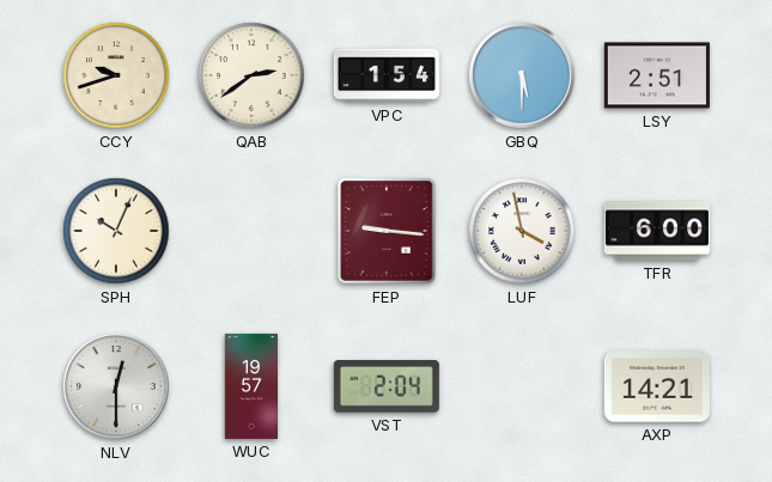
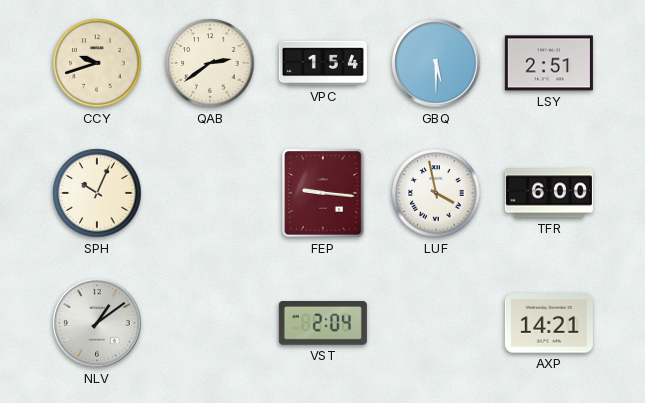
NLV: 12:30 -> 1:09 (97, 323)
WUC: 19:57 -> none (251, 386)
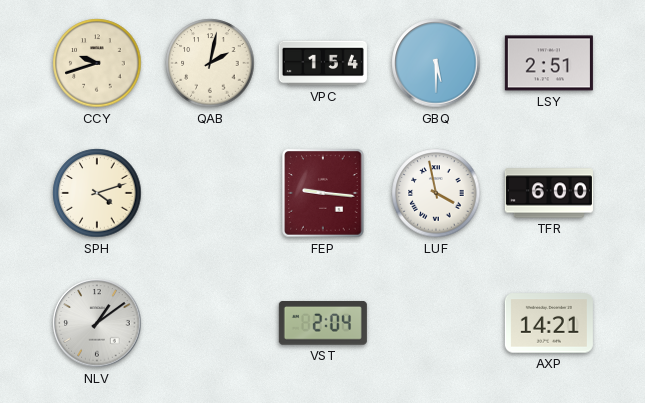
QAB: 2:39 -> 2:02 (210, 63)
SPH: 10:04 -> 4:12 (97, 193)
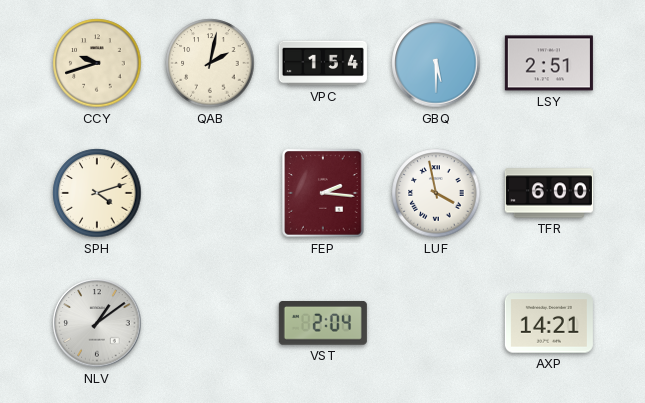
FEP: 9:16 -> 2:16 (323, 193)
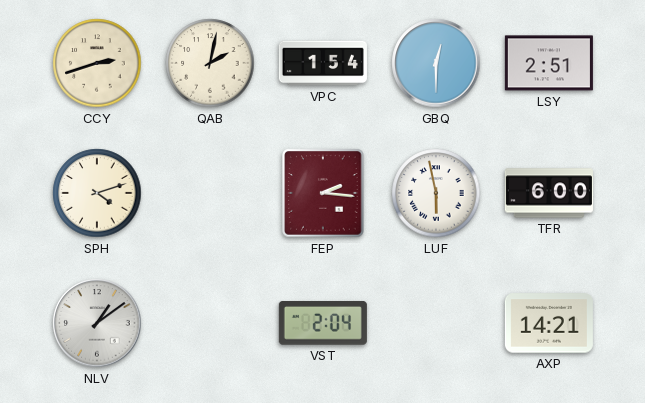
CCY: 9:42 -> 2:42 (97, 63)
GBQ: 5:30 -> 12:30 (436, 63)
LUF: 3:58 -> 5:58 (436, 193)
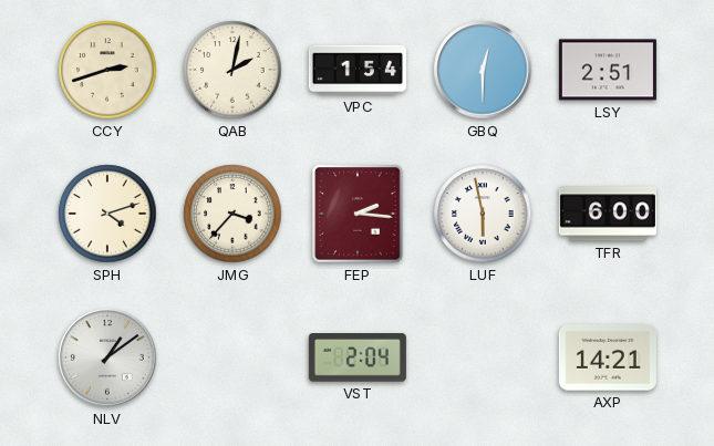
JMG: none -> 3:37 (232, 214)
